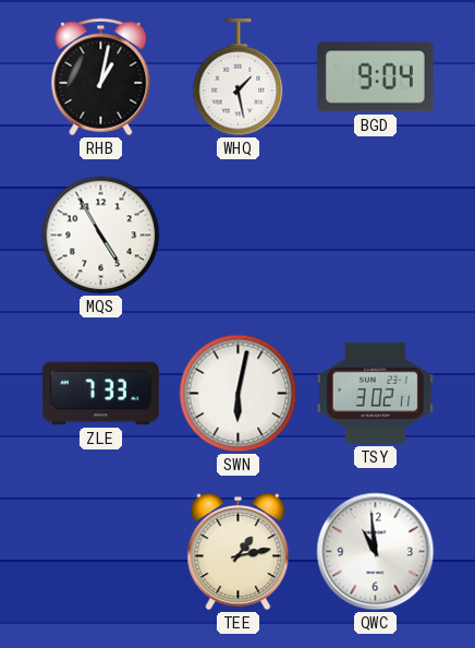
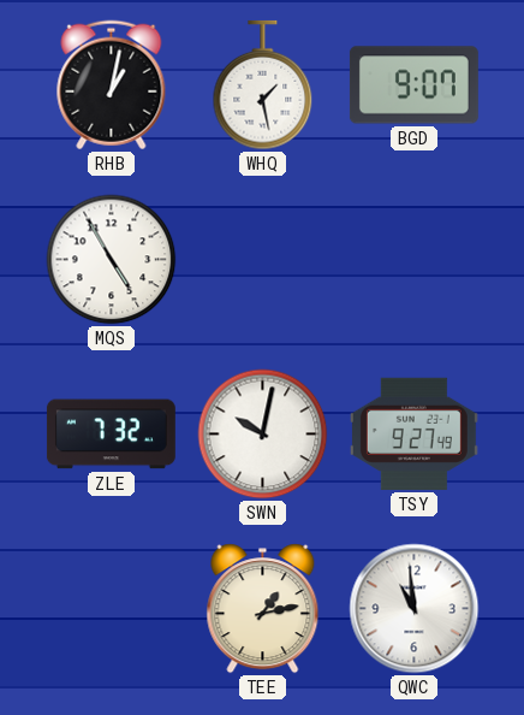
BGD: 9:04 -> 9:07 (413, 85)
ZLE: 7:33 -> 7:32 (111, 435)
SWN: 6:02 -> 10:02 (263, 435)
TSY: 3:02 -> 9:27 (413, 433)
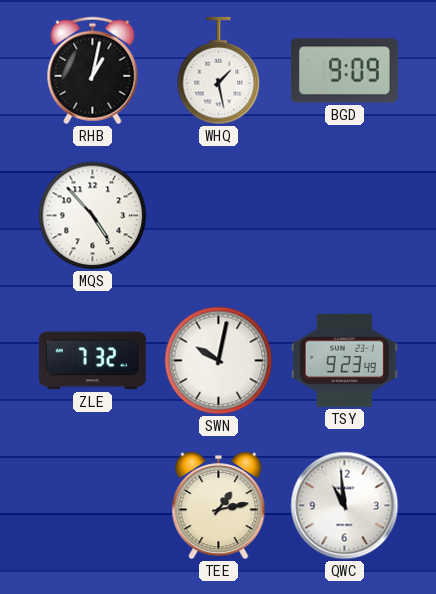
BGD: 9:07 -> 9:09 (344, 71)
MQS: 4:55 -> 4:53 (93, 216)
TSY: 9:27 -> 9:23 (344, 360)
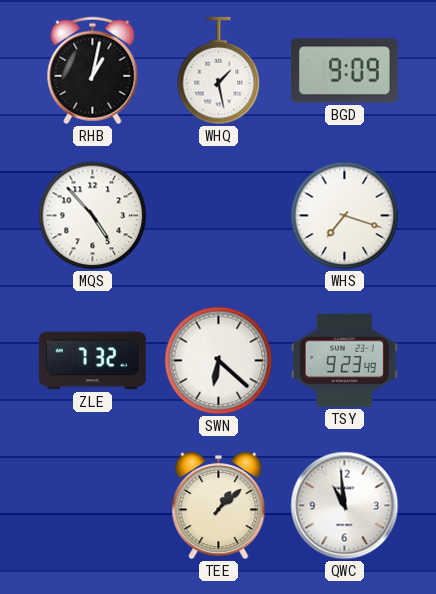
WHS: none -> 7:18 (345, 216)
SWN: 10:02 -> 6:22 (219, 361)
TEE: 1:13 -> 1:08 (219, 506)
